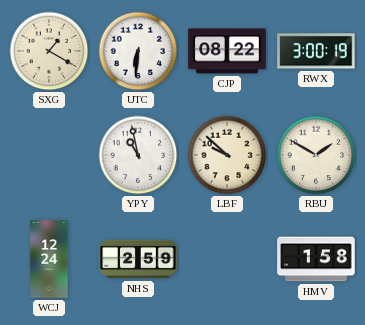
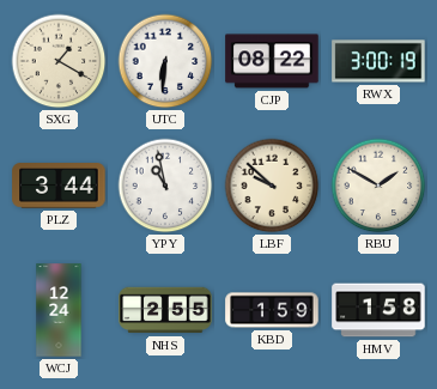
PLZ: none -> 3:44 (59, 186)
NHS: 2:59 -> 2:55 (165, 310)
KBD: none -> 1:59 (272, 310)
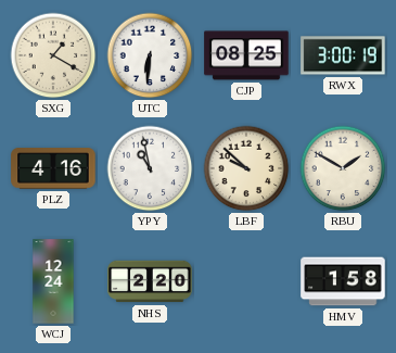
CJP: 08:22 -> 08:25 (246, 55)
PLZ: 3:44 -> 4:16 (53, 168)
NHS: 2:55 -> 2:20 (150, 281)
KBD: 1:59 -> none (272, 310)
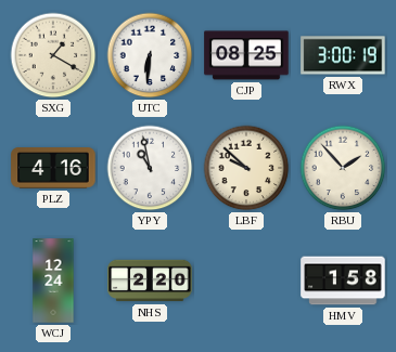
RBU: 1:50 -> 1:53 (343, 168)
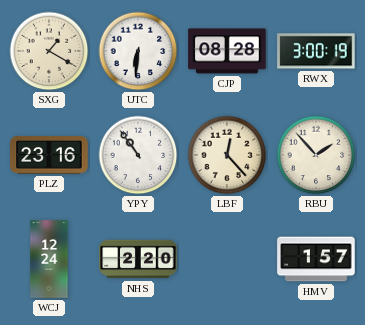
CJP: 08:25 -> 08:28 (227, 51)
PLZ: 4:16 -> 23:16 (49, 155)
YPY: 10:58 -> 10:54 (138, 155)
LBF: 9:52 -> 12:23 (227, 155)
HMV: 1:58 -> 1:57 (316, 259)
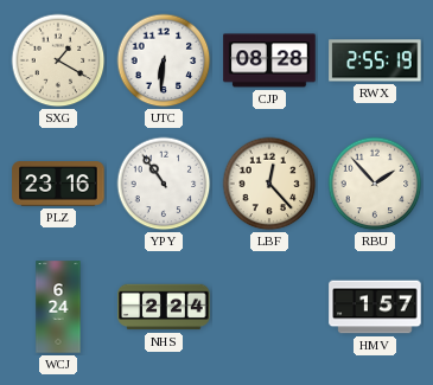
RWX: 3:00 -> 2:55 (375, 60)
WCJ: 12:24 -> 6:24 (58, 307)
NHS: 2:20 -> 2:24 (164, 307)
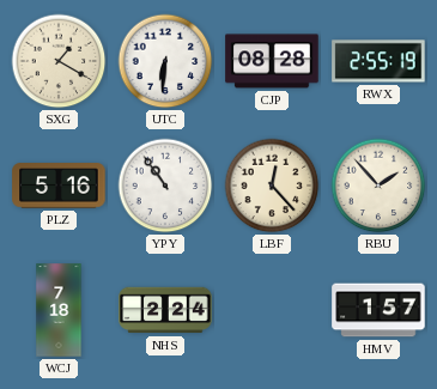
PLZ: 23:16 -> 5:16 (59, 186)
WCJ: 6:24 -> 7:18 (59, 310)
